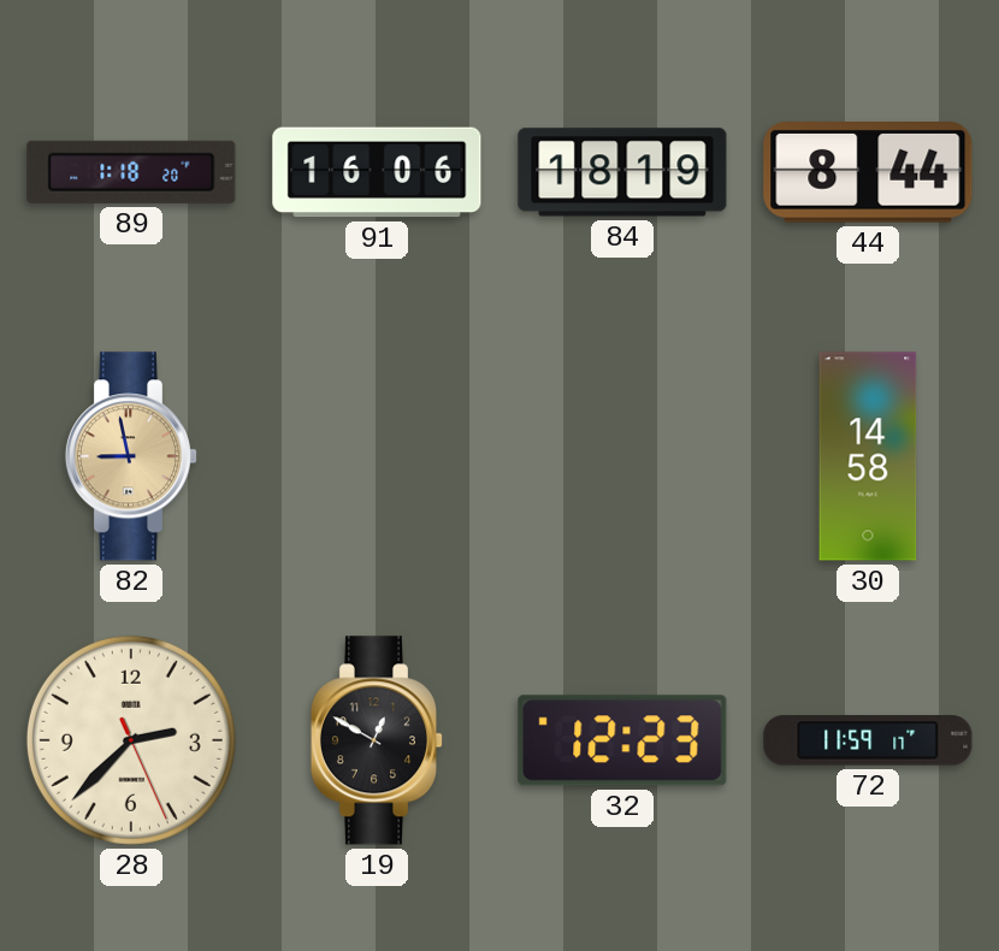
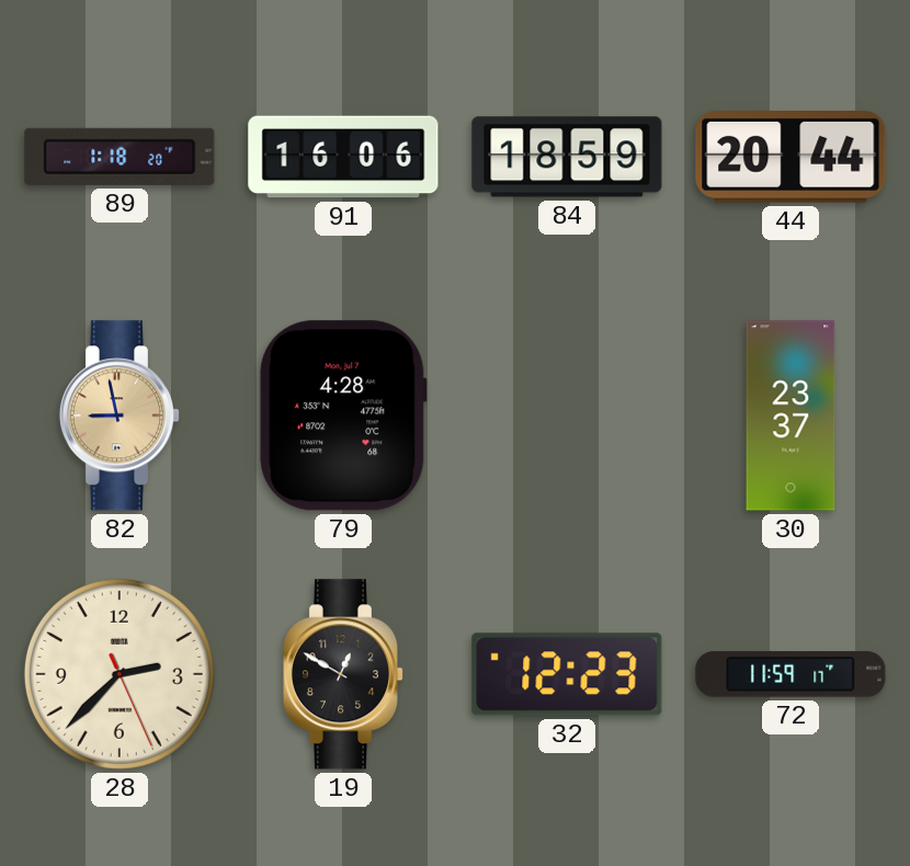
84: 18:19 -> 18:59 (567, 157)
44: 8:44 -> 20:44 (790, 158)
79: none -> 4:28 (343, 415)
30: 14:58 -> 23:37 (790, 415)
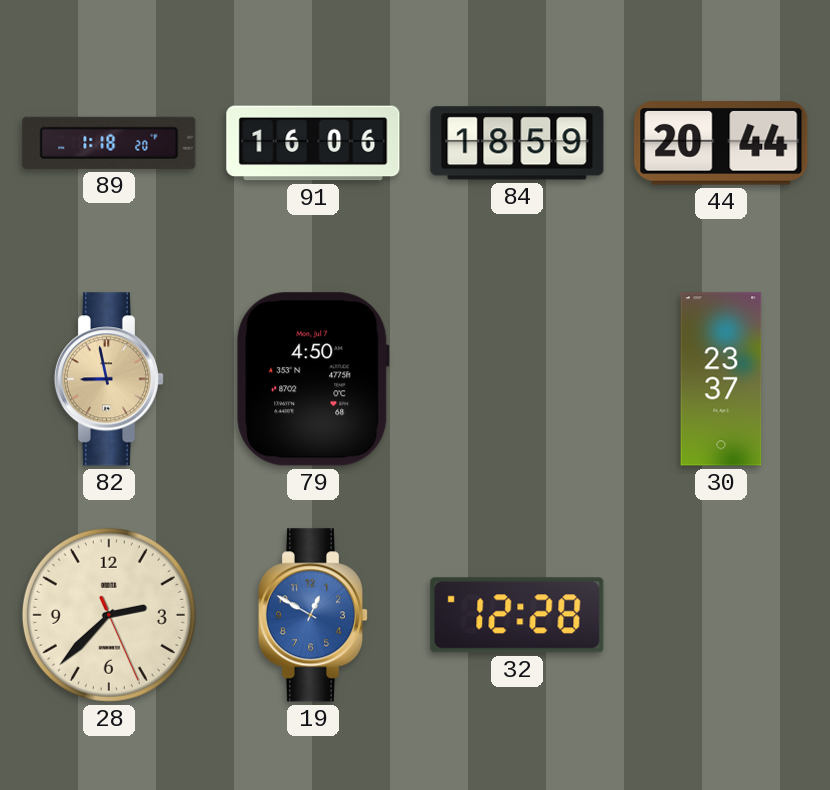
79: 4:28 -> 4:50 (313, 379)
19 dial: black -> blue (312, 615)
32: 12:23 -> 12:28 (517, 615)
72: 11:59 -> none (790, 674)
